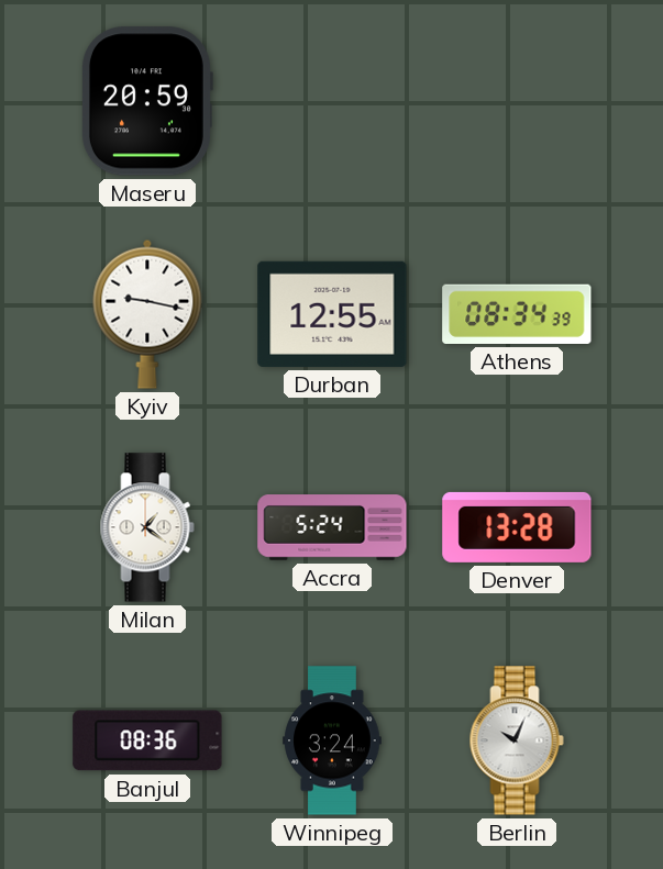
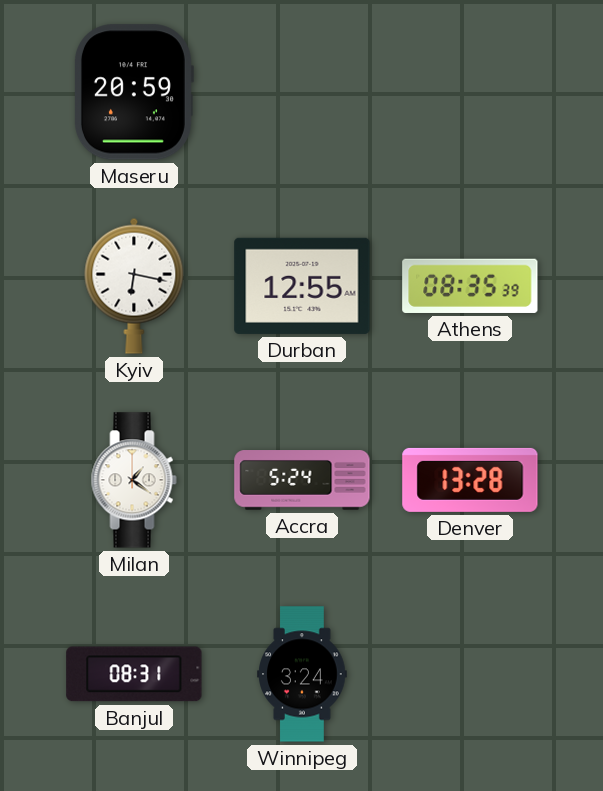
Kyiv: 9:17 -> 6:17 (134, 286)
Athens: 08:34 -> 08:35 (470, 286)
Banjul: 08:36 -> 08:31 (134, 674)
Berlin: 10:04 -> none (517, 740)
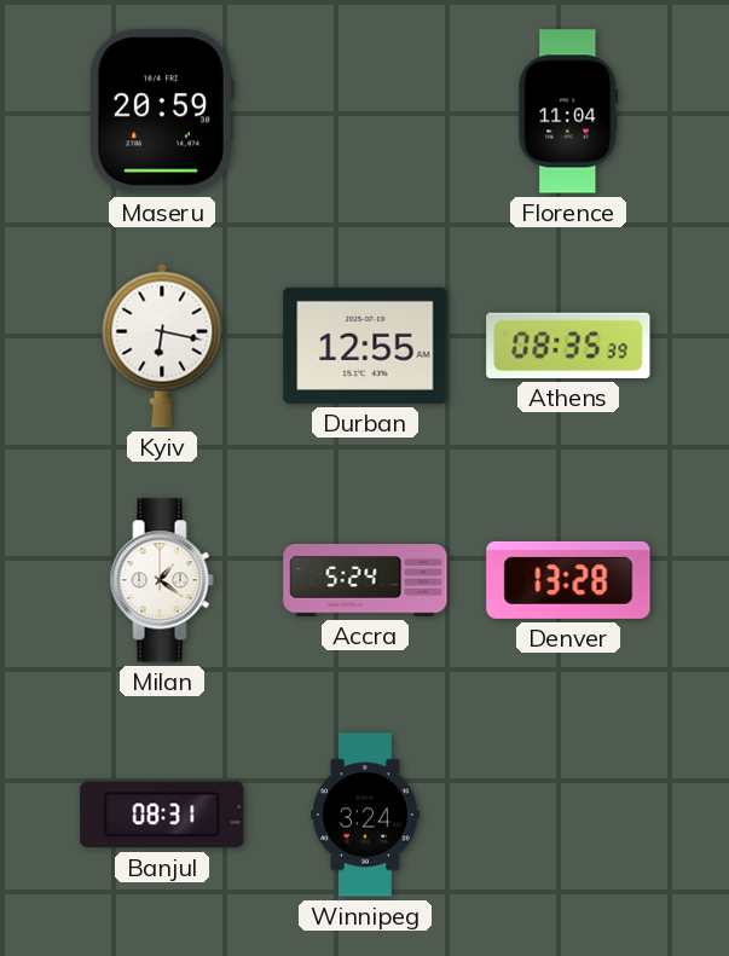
Florence: none -> 11:04 (568, 111)
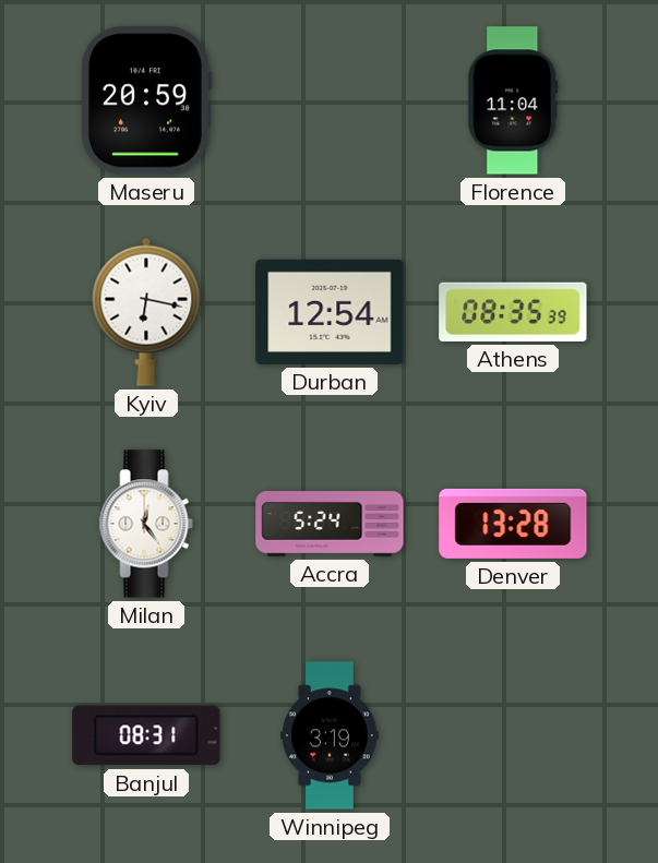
Durban: 12:55 -> 12:54 (330, 312)
Milan: 1:21 -> 12:24 (146, 524)
Winnipeg: 3:24 -> 3:19 (330, 735)
